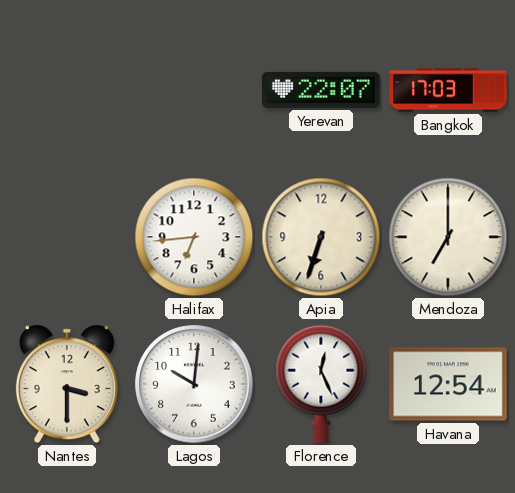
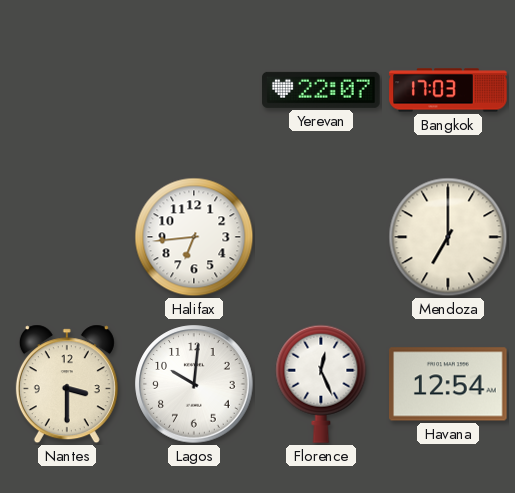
Apia: 6:33 -> none (321, 237)
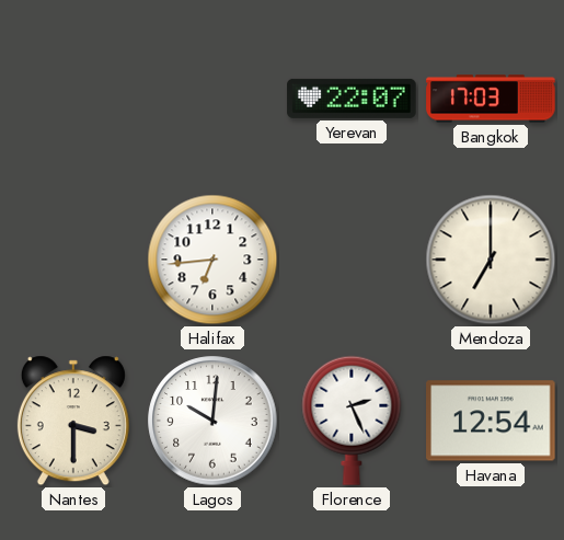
Florence: 12:26 -> 2:26 (352, 421)
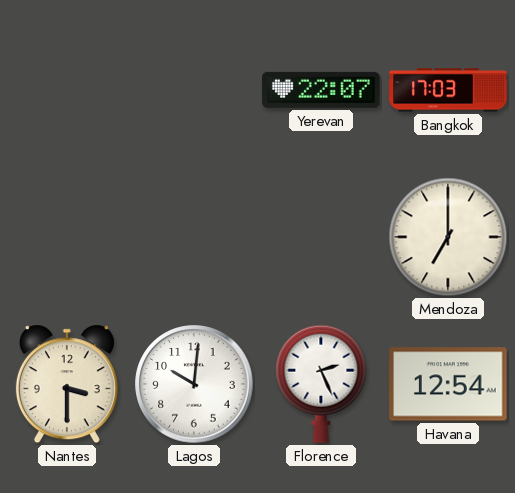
Halifax: 6:44 -> none (212, 260)
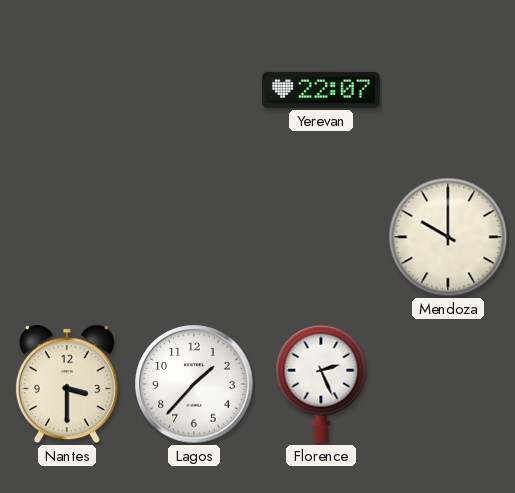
Bangkok: 17:03 -> none (448, 90)
Mendoza: 7:00 -> 10:00 (448, 237)
Lagos: 10:01 -> 1:37 (194, 384)
Havana: 12:54 -> none (448, 384)
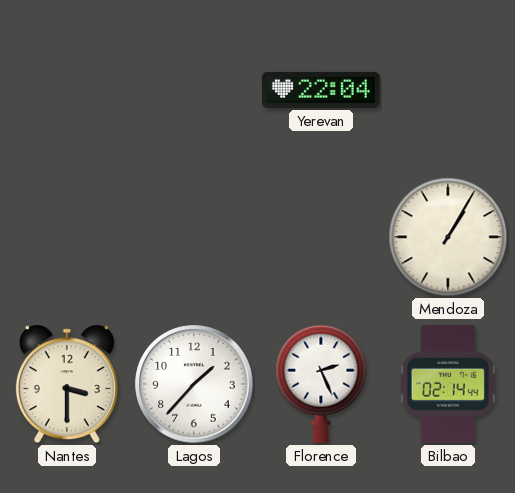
Yerevan: 22:07 -> 22:04 (321, 90)
Mendoza: 10:00 -> 1:05 (448, 237)
Bilbao: none -> 02:14 (448, 384)
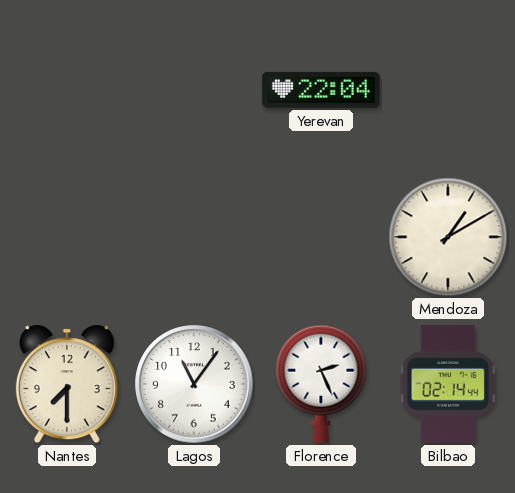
Mendoza: 1:05 -> 1:10 (448, 237)
Nantes: 3:30 -> 7:30 (67, 384)
Lagos: 1:37 -> 11:06 (194, 384)
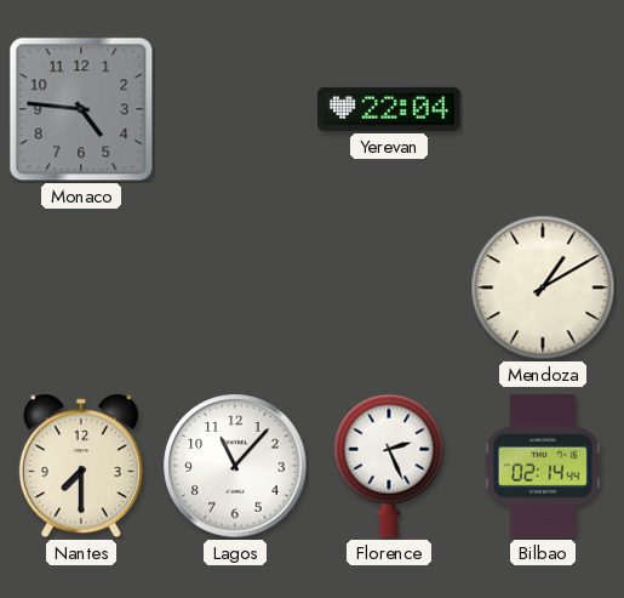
Monaco: none -> 4:46 (81, 109)
Lagos: 11:06 -> 11:07 (235, 466)
